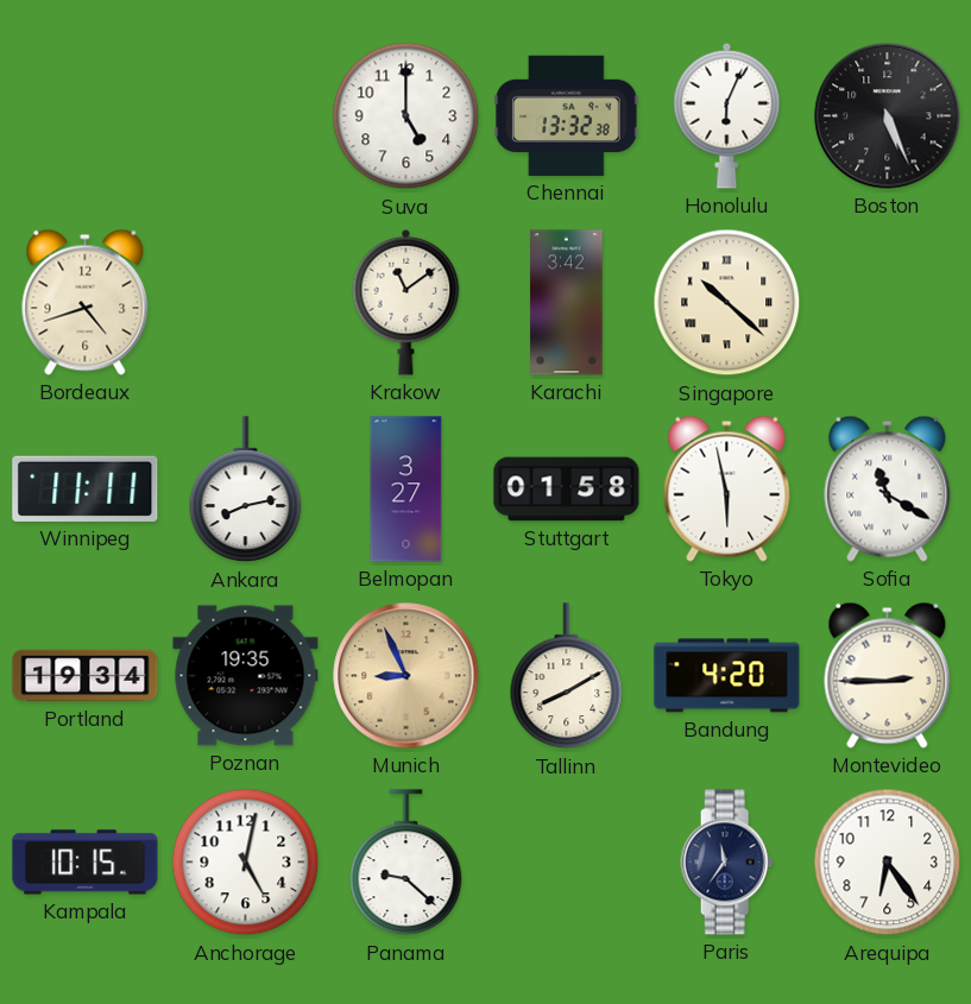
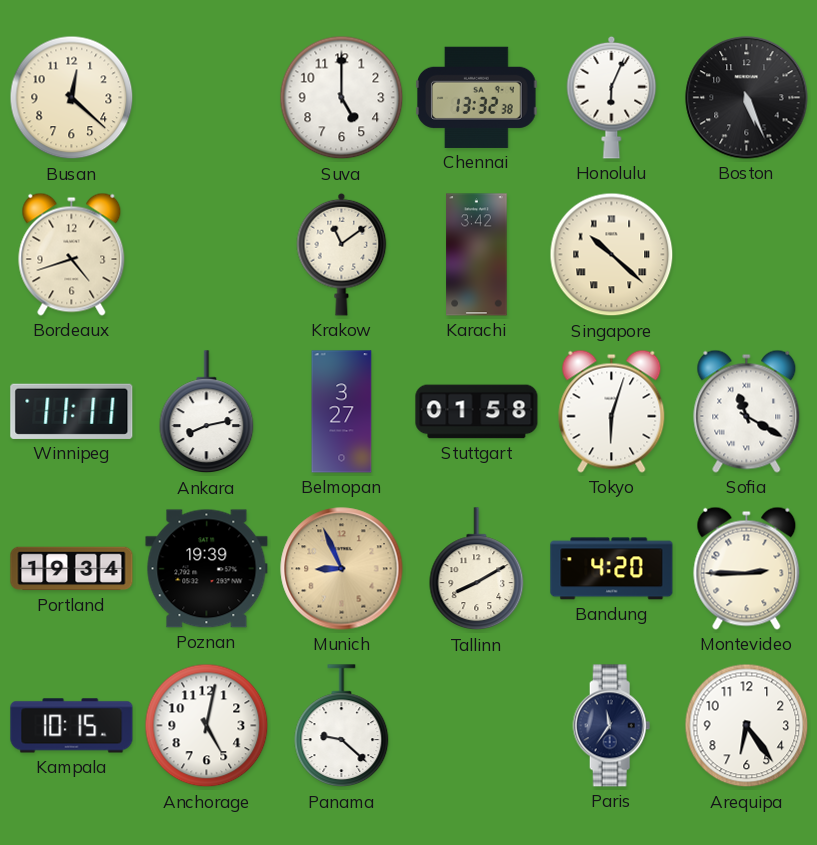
Busan: none -> 12:22 (72, 98)
Tokyo: 5:58 -> 6:03 (612, 411)
Poznan: 19:35 -> 19:39 (207, 569)
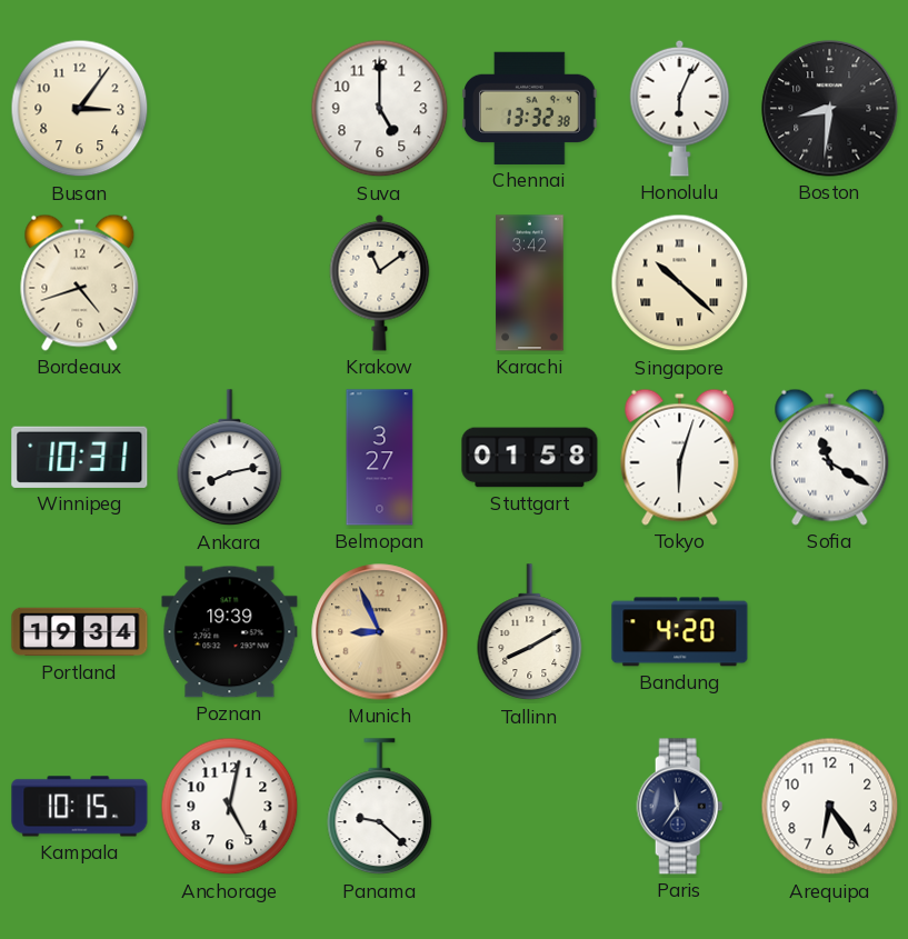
Busan: 12:22 -> 3:06 (80, 109)
Boston: 5:26 -> 8:31 (830, 109)
Winnipeg: 11:11 -> 10:31 (80, 457)
Montevideo: 2:45 -> none (747, 568)
